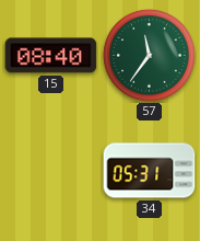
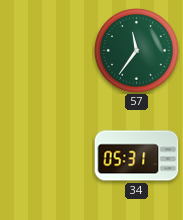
15: 08:40 -> none (51, 56)
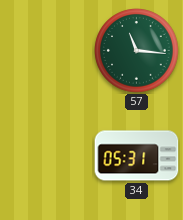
57: 11:36 -> 11:16 (137, 51)
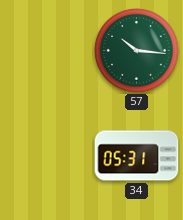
57: 11:16 -> 10:16 (137, 51)
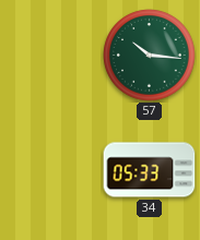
34: 05:31 -> 05:33 (150, 170)
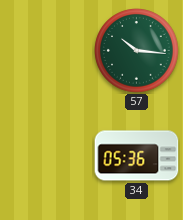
34: 05:33 -> 05:36 (137, 156)
